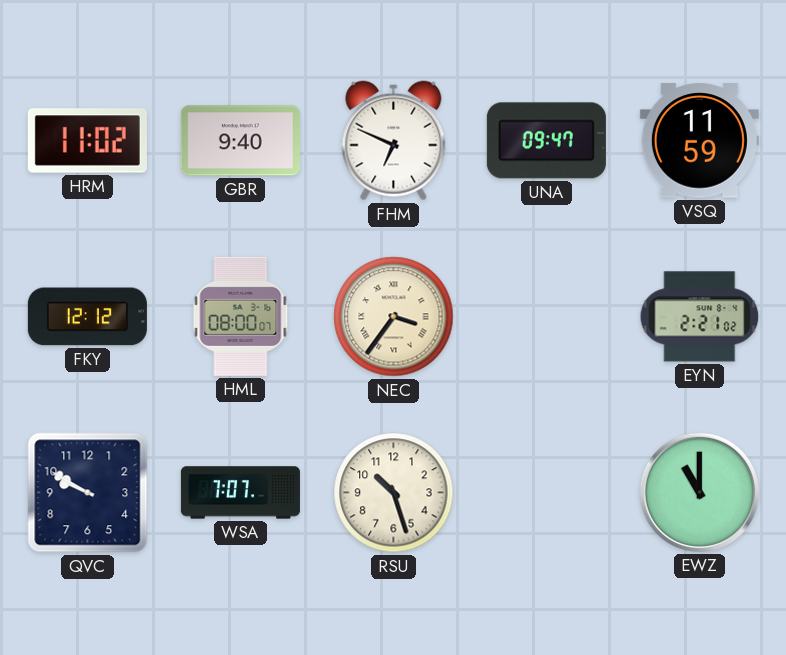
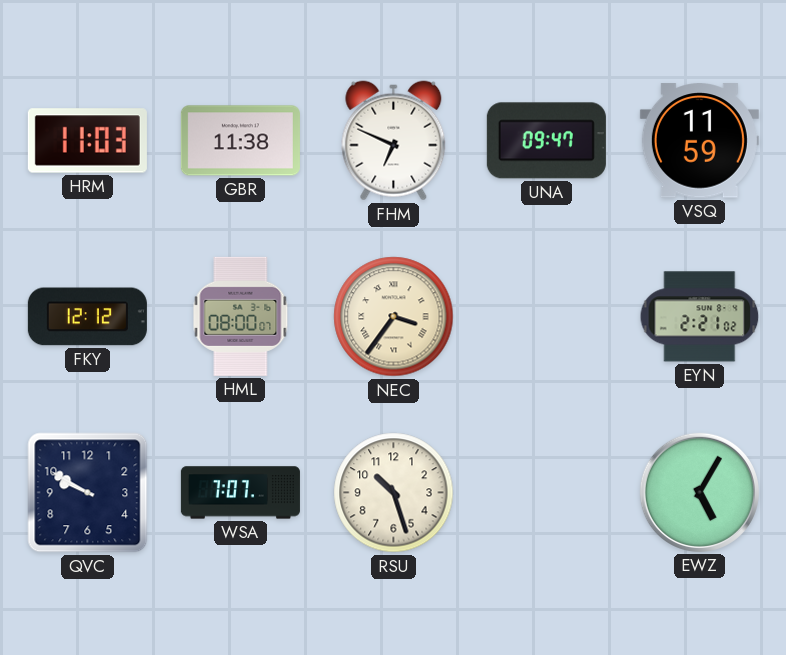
HRM: 11:02 -> 11:03 (87, 141)
GBR: 9:40 -> 11:38 (240, 141)
EWZ: 11:00 -> 5:05 (699, 492)
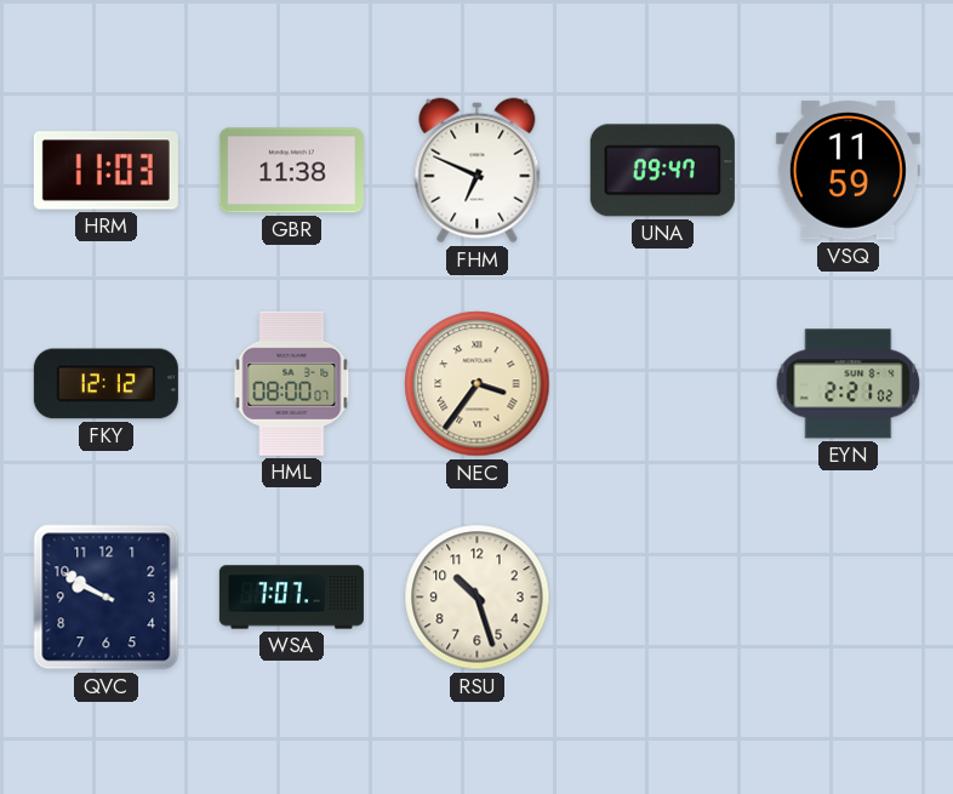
EWZ: 5:05 -> none (699, 492)
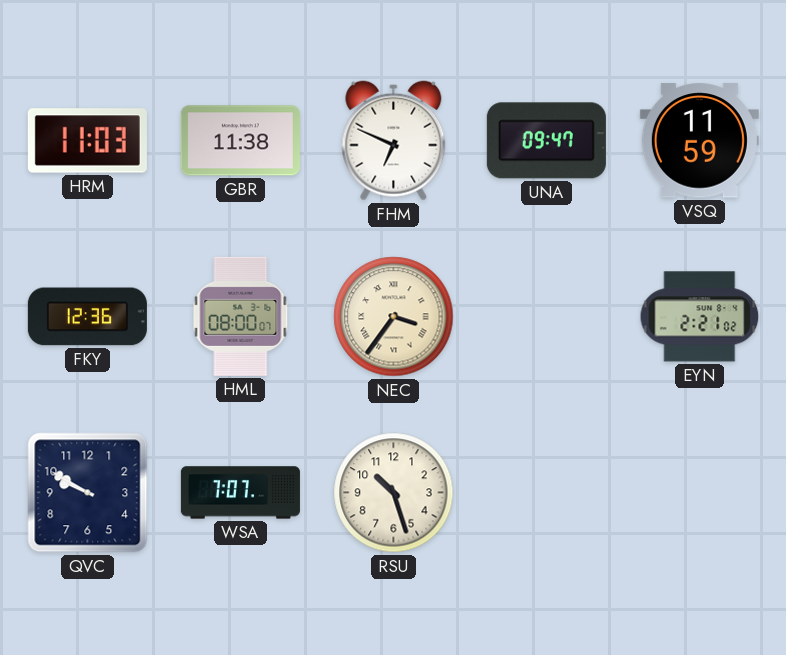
FKY: 12:12 -> 12:36 (87, 317)
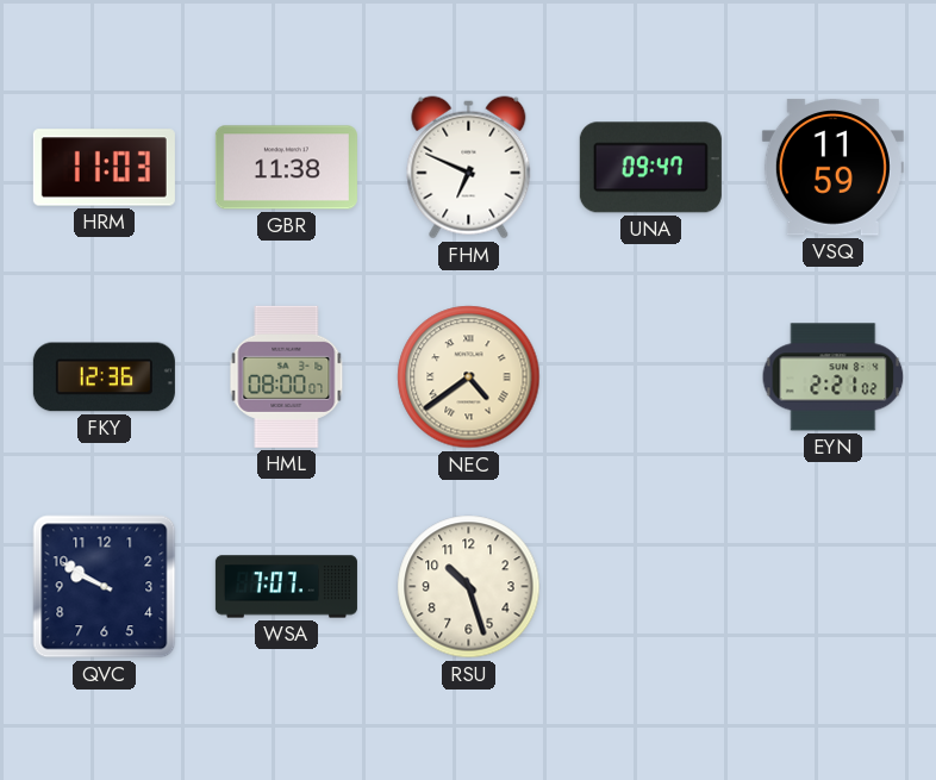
NEC: 3:36 -> 4:39 (469, 377)
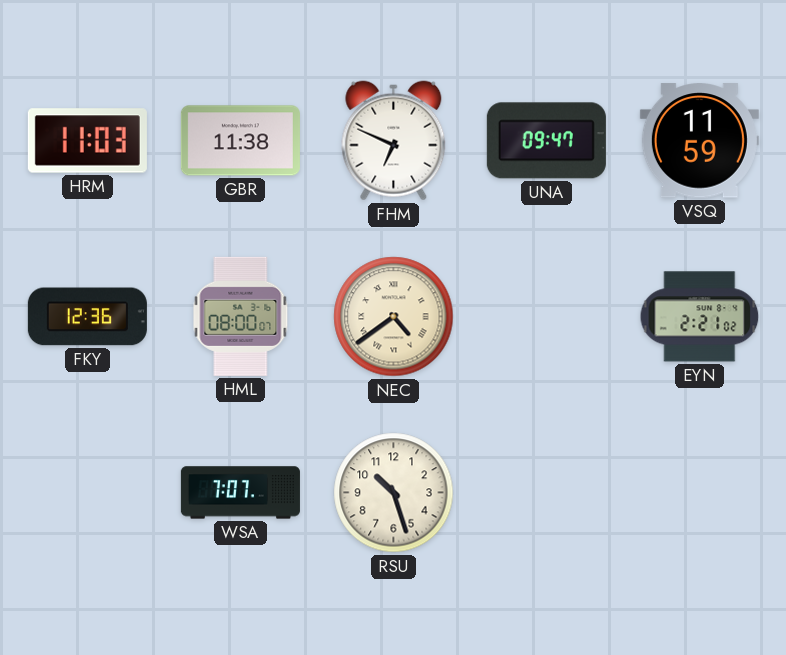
QVC: 9:50 -> none (105, 587)
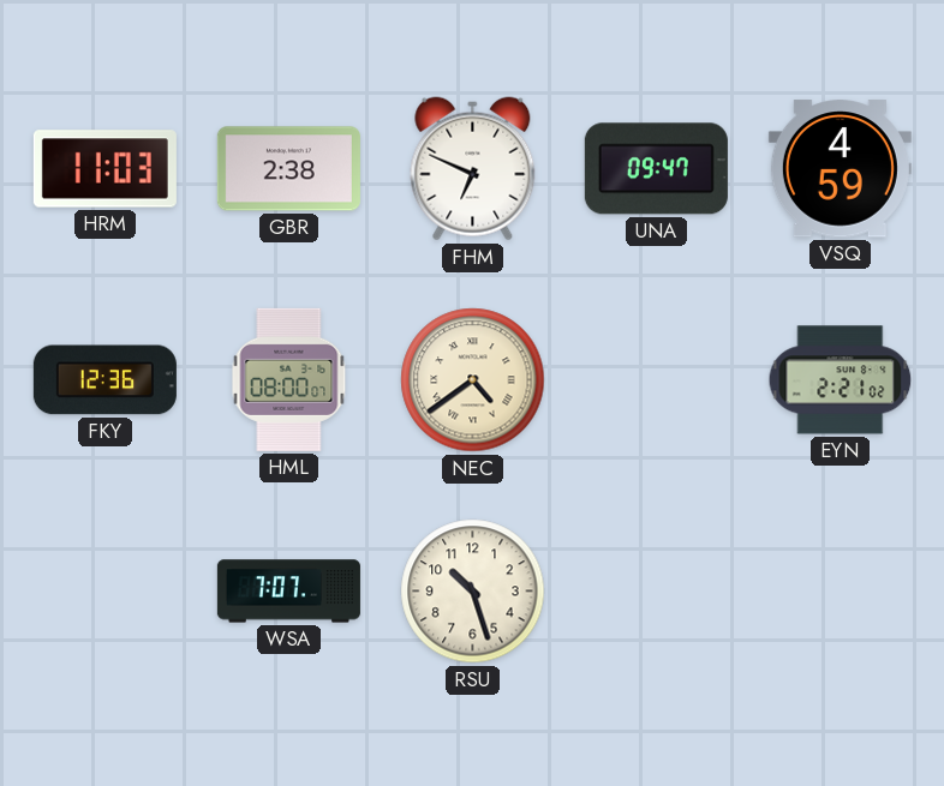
GBR: 11:38 -> 2:38 (288, 169)
VSQ: 11:59 -> 4:59 (840, 169)
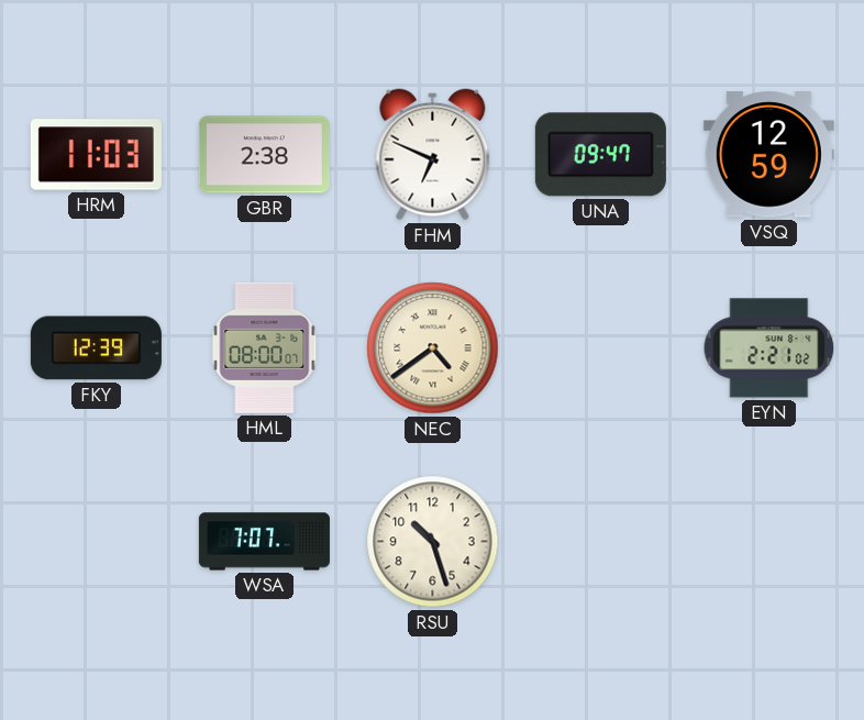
VSQ: 4:59 -> 12:59 (768, 155)
FKY: 12:36 -> 12:39 (96, 348)
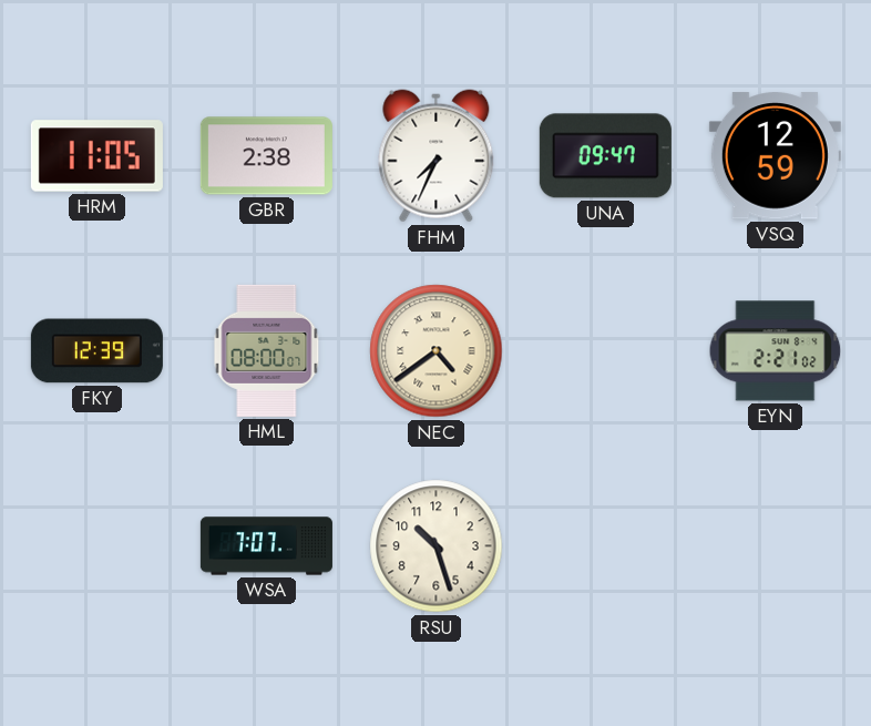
HRM: 11:03 -> 11:05 (96, 156)
FHM: 6:49 -> 7:34 (437, 156)
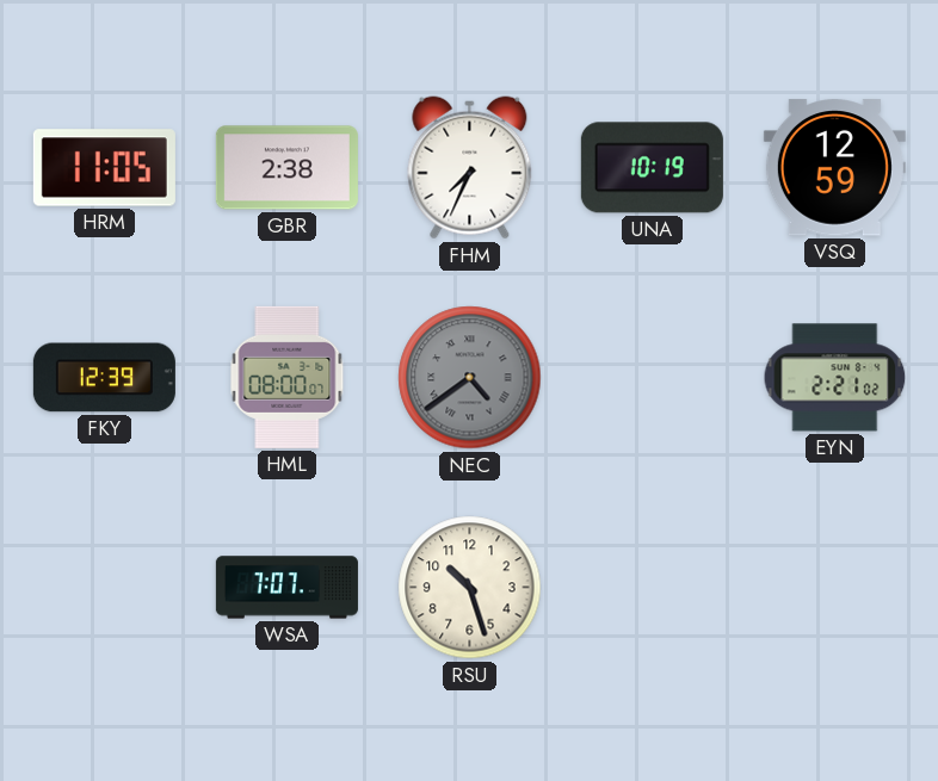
UNA: 09:47 -> 10:19 (652, 168)
NEC dial: cream -> grey (470, 378)
